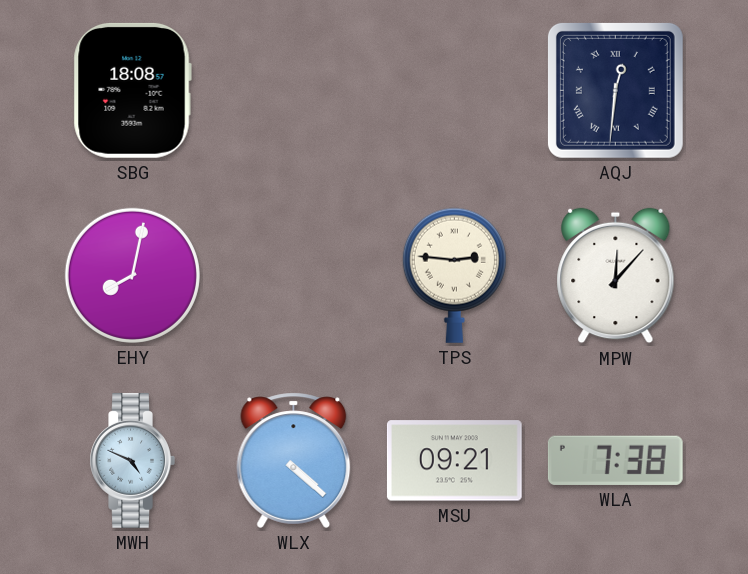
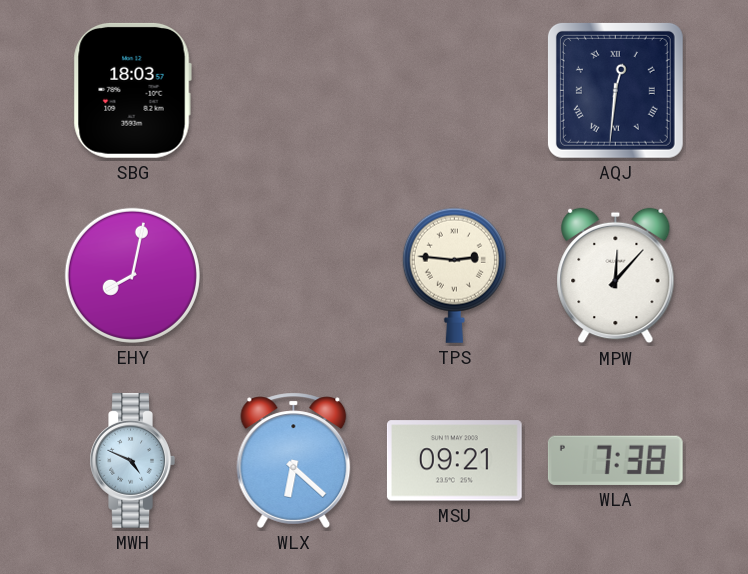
SBG: 18:08 -> 18:03 (132, 90)
WLX: 4:22 -> 6:22 (294, 460)
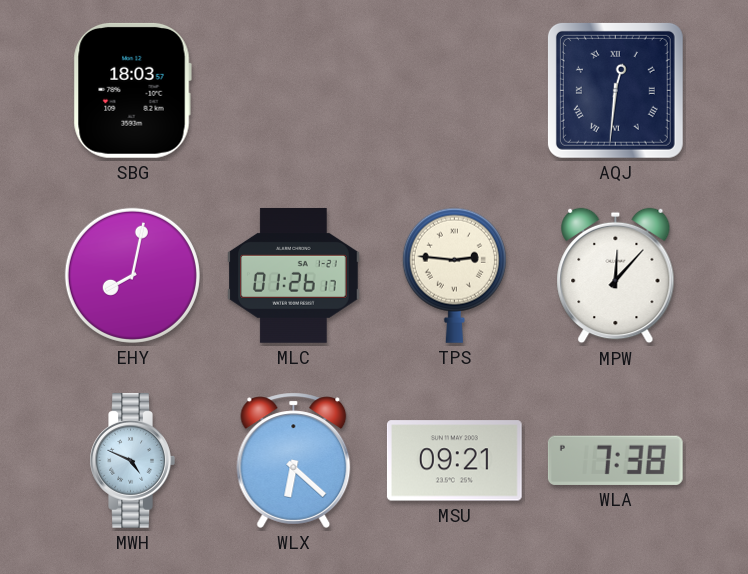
MLC: none -> 01:26 (294, 275)
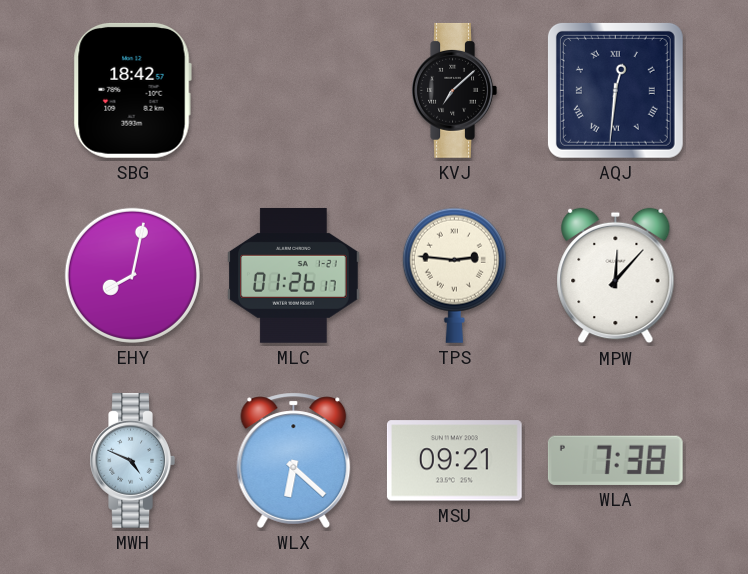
SBG: 18:03 -> 18:42 (132, 90)
KVJ: none -> 7:08 (454, 90)
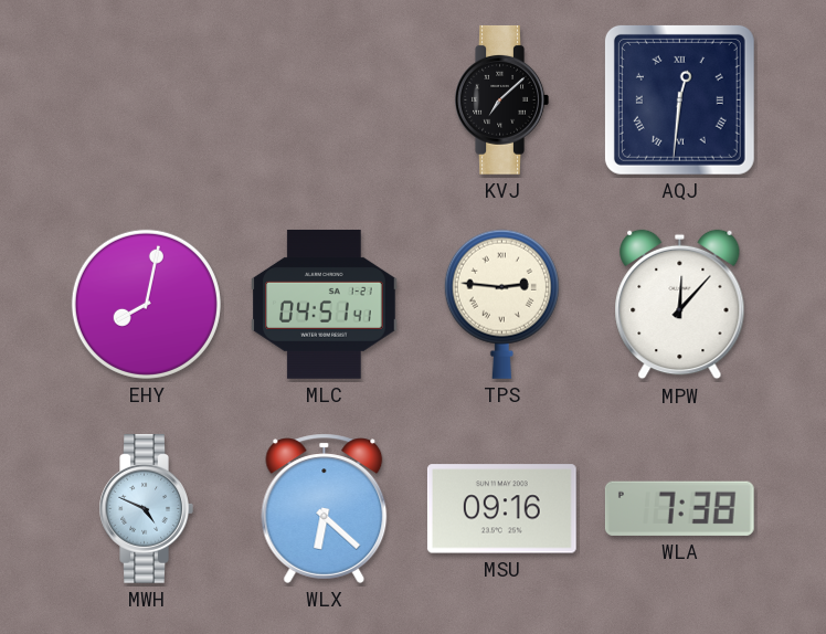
SBG: 18:42 -> none (132, 90)
MLC: 01:26 -> 04:51 (325, 304)
MSU: 09:21 -> 09:16 (501, 509)
